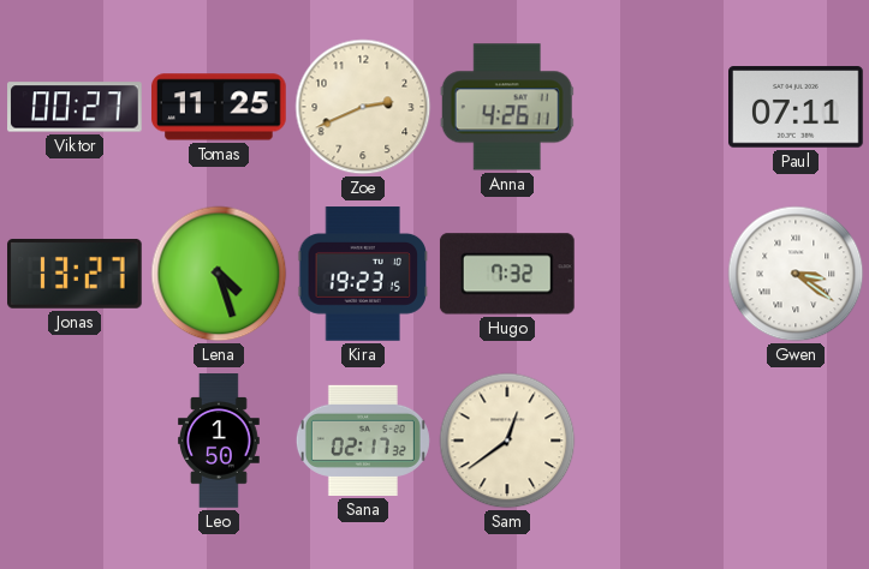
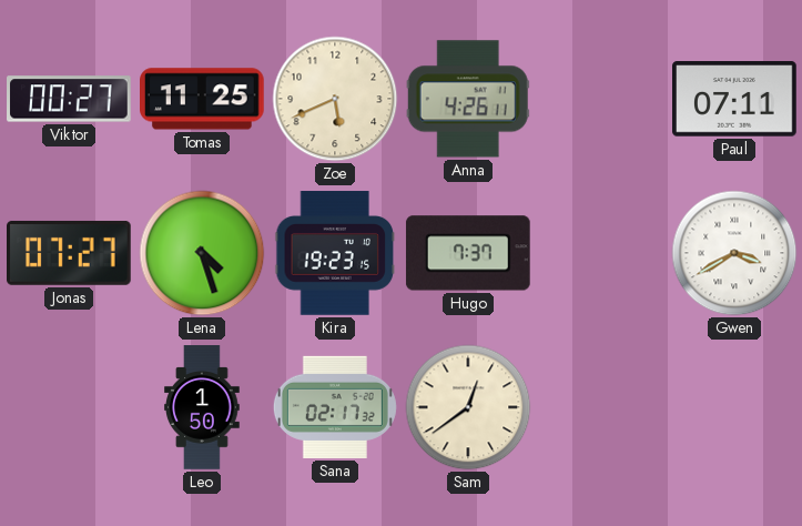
Zoe: 2:41 -> 5:41 (335, 99)
Jonas: 13:27 -> 07:27 (70, 253)
Hugo: 7:32 -> 7:37 (468, 253)
Gwen: 3:21 -> 3:40 (734, 253)
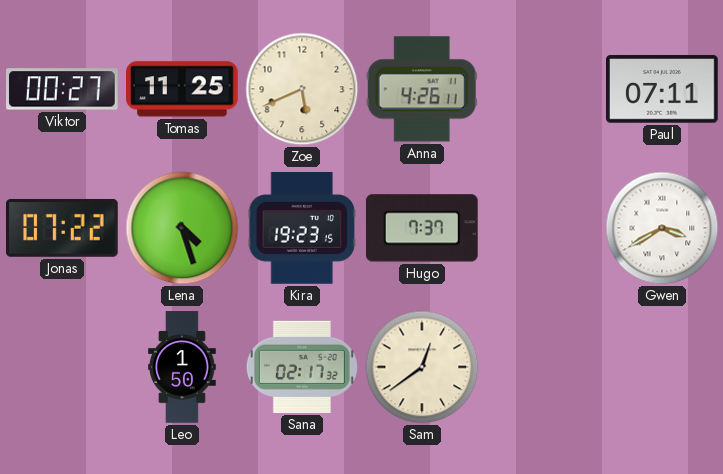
Jonas: 07:27 -> 07:22 (63, 228)
